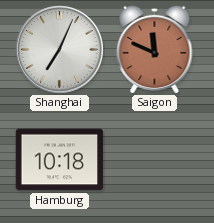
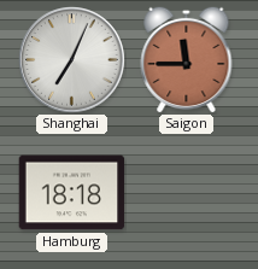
Saigon: 11:49 -> 11:45 (187, 59)
Hamburg: 10:18 -> 18:18 (72, 193)
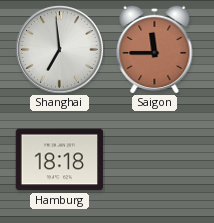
Shanghai: 7:04 -> 6:59 (60, 50)
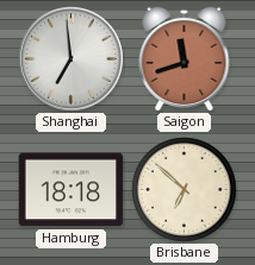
Saigon: 11:45 -> 11:42 (185, 58)
Brisbane: none -> 6:52 (185, 190)
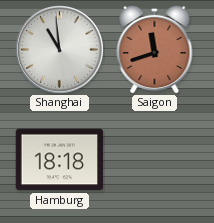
Shanghai: 6:59 -> 10:59 (60, 50)
Brisbane: 6:52 -> none (185, 190)
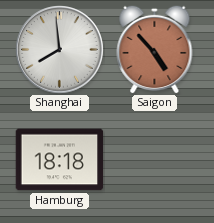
Shanghai: 10:59 -> 7:59 (60, 50)
Saigon: 11:42 -> 4:53 (155, 49)
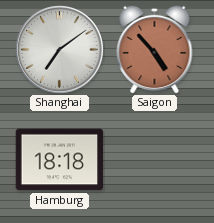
Shanghai: 7:59 -> 7:09 (60, 50)
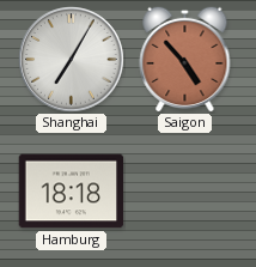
Shanghai: 7:09 -> 7:05 (72, 60)
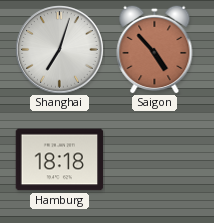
Shanghai: 7:05 -> 7:03 (60, 50)
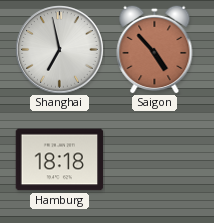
Shanghai: 7:03 -> 6:58 (60, 50)
